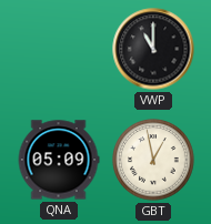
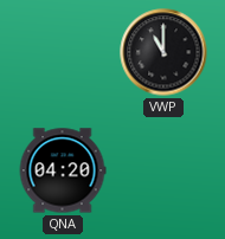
QNA: 05:09 -> 04:20 (63, 170)
GBT: 12:58 -> none (153, 160)
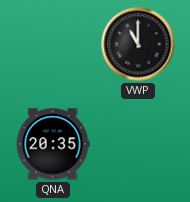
QNA: 04:20 -> 20:35 (53, 144)
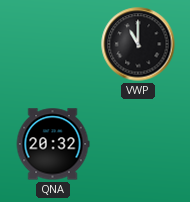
QNA: 20:35 -> 20:32 (53, 144)
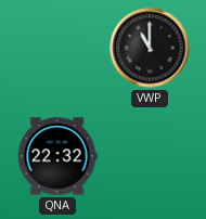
QNA: 20:32 -> 22:32 (57, 156)
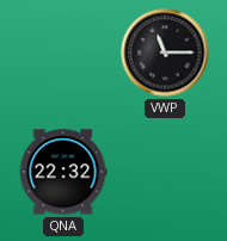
VWP: 11:00 -> 11:15 (165, 52)
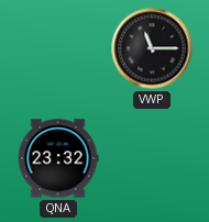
QNA: 22:32 -> 23:32 (58, 158)
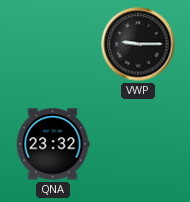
VWP: 11:15 -> 9:15 (138, 44)
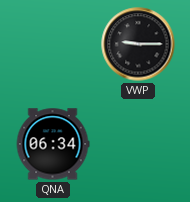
QNA: 23:32 -> 06:34 (53, 144)
